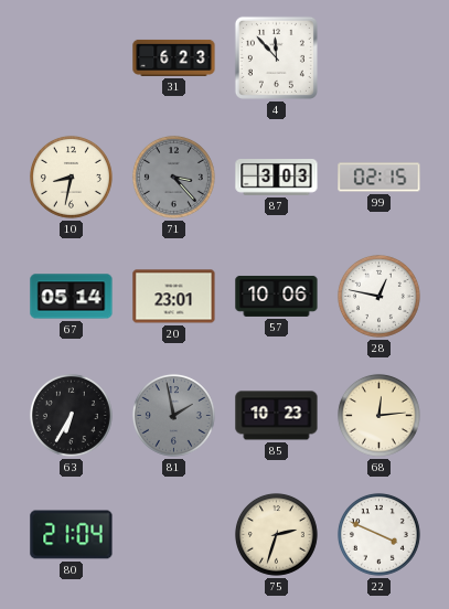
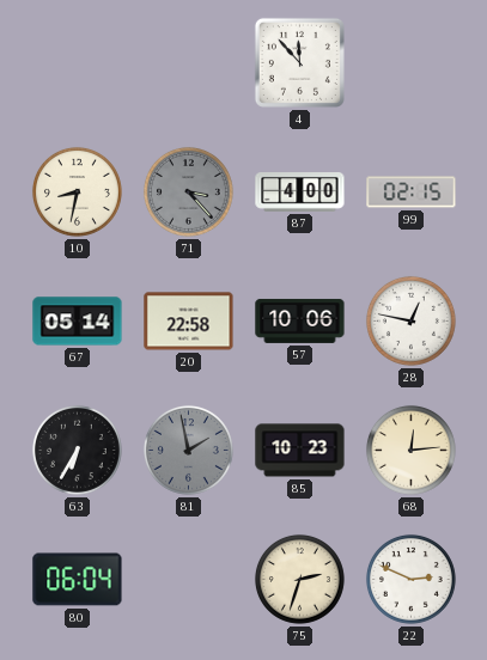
31: 6:23 -> none (174, 57)
87: 3:03 -> 4:00 (300, 192)
20: 23:01 -> 22:58 (189, 322)
80: 21:04 -> 06:04 (78, 580)
22: 3:49 -> 2:49 (410, 579)
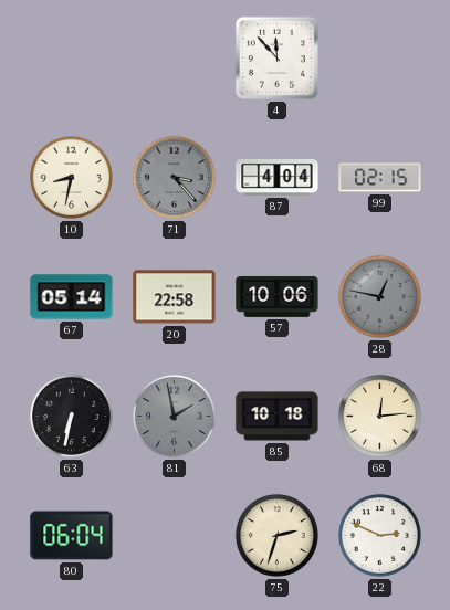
87: 4:00 -> 4:04 (278, 178)
28 dial: white -> grey (379, 296)
63: 6:35 -> 6:32 (71, 416)
85: 10:23 -> 10:18 (278, 417)
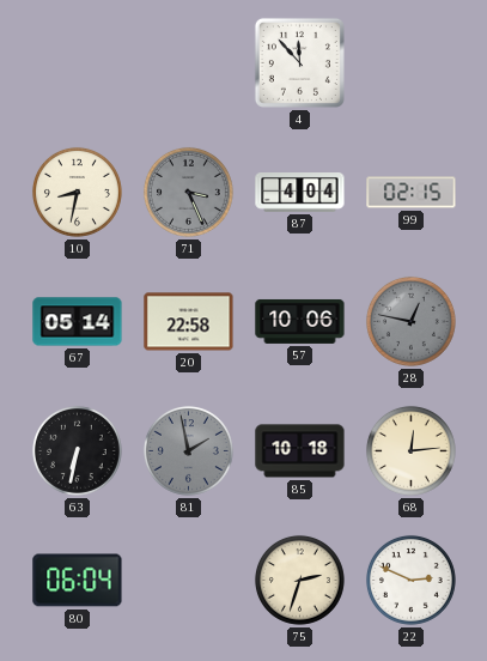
71: 3:23 -> 3:26 (188, 192)
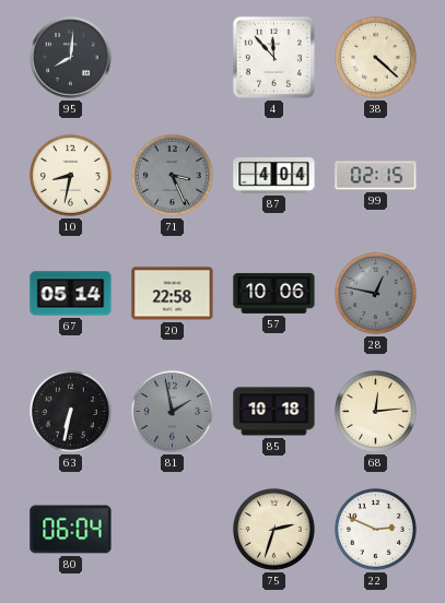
95: none -> 8:01 (71, 58)
38: none -> 4:22 (375, 57)
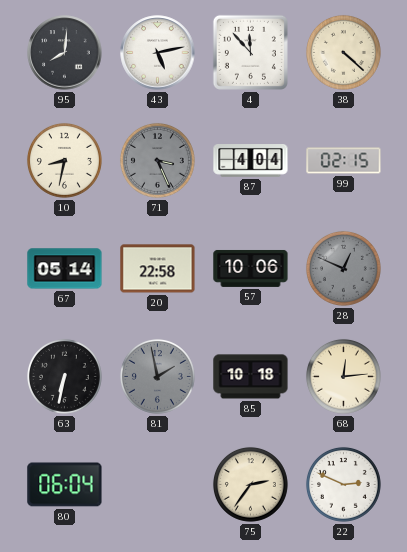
43: none -> 5:13 (158, 53)
28: 12:47 -> 12:49 (343, 268)
75: 2:33 -> 2:36 (250, 484)
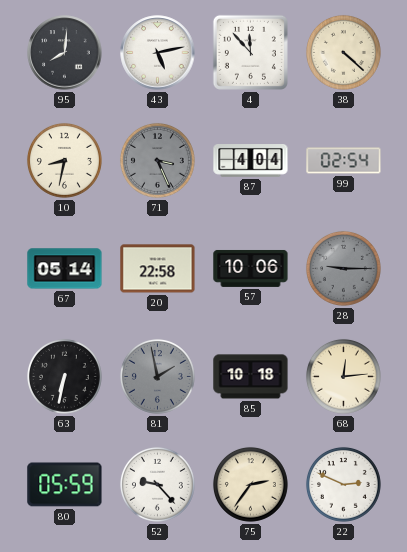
99: 02:15 -> 02:54 (344, 161)
28: 12:49 -> 9:15 (343, 268)
80: 06:04 -> 05:59 (65, 485)
52: none -> 9:23 (157, 484)
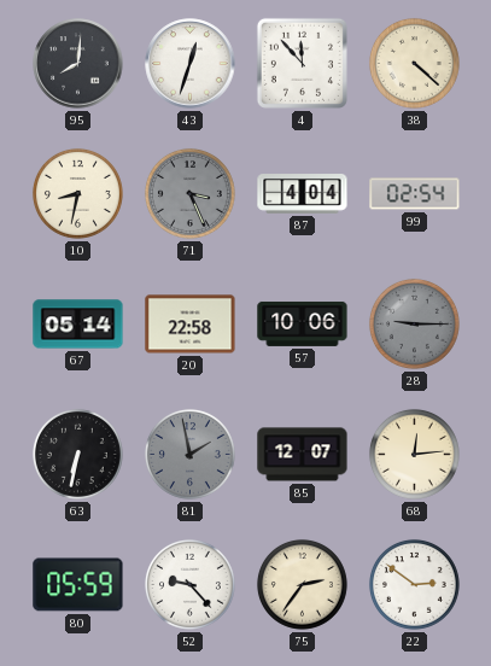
43: 5:13 -> 12:33 (191, 64)
85: 10:18 -> 12:07 (303, 455)
22: 2:49 -> 2:51 (414, 584)
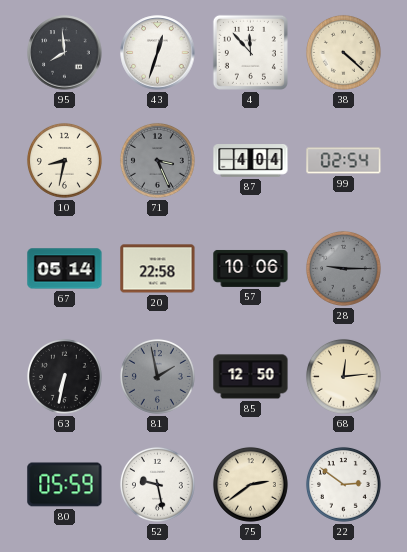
95: 8:01 -> 7:59 (65, 53)
85: 12:07 -> 12:50 (251, 377)
52: 9:23 -> 9:28 (157, 484)
75: 2:36 -> 2:39 (250, 484)
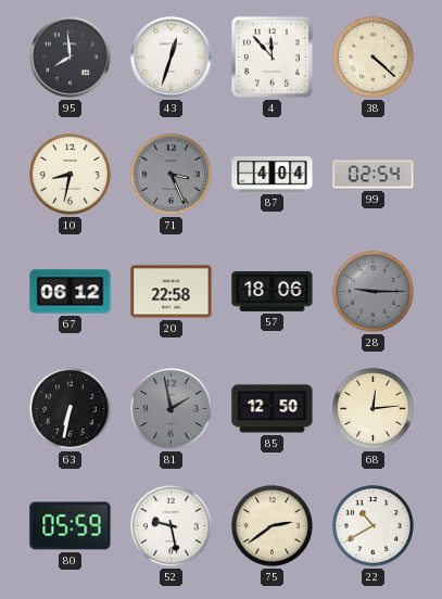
67: 05:14 -> 06:12 (71, 292)
57: 10:06 -> 18:06 (273, 291)
22: 2:51 -> 10:40 (372, 525)
